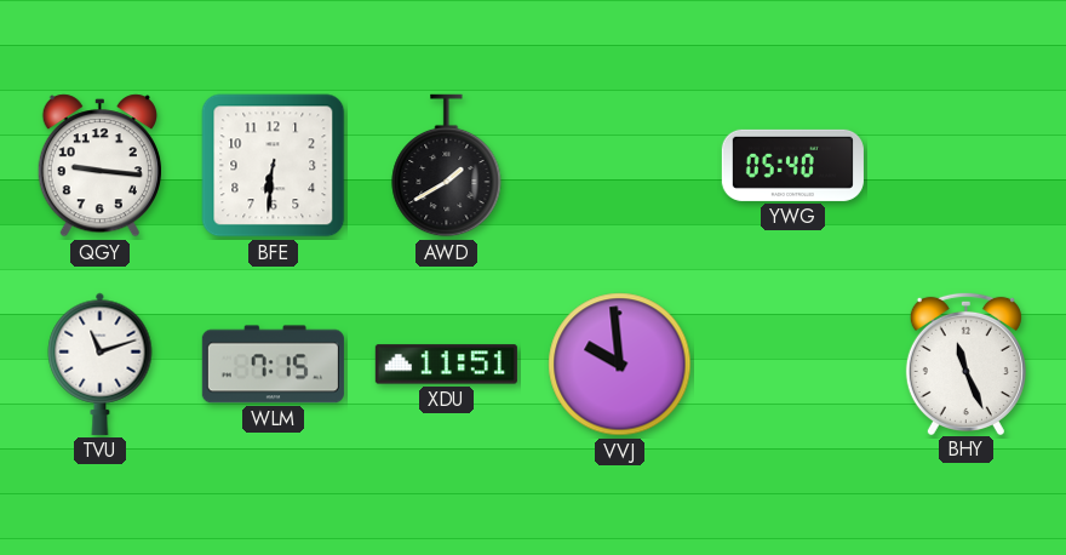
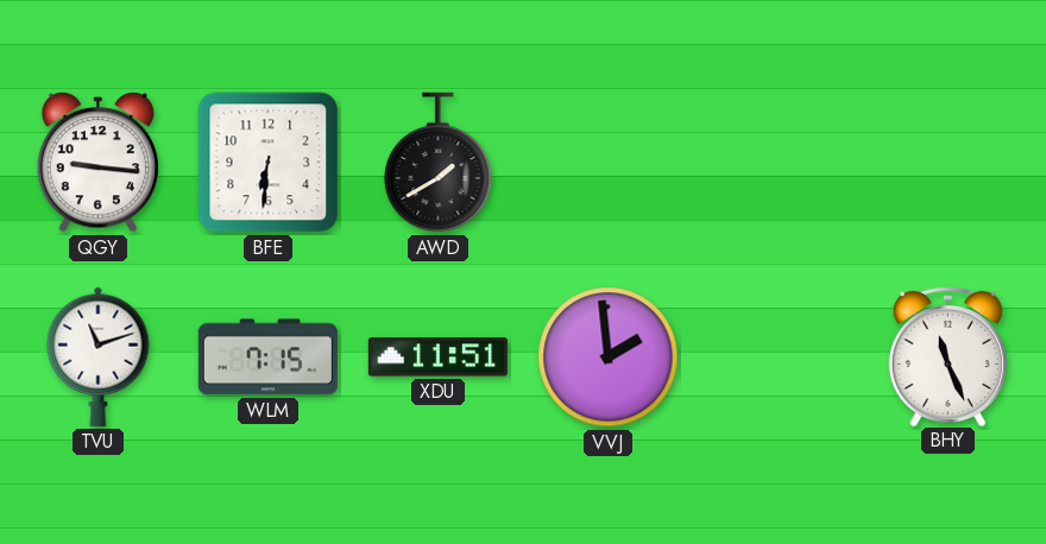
YWG: 05:40 -> none (792, 165)
VVJ: 9:59 -> 1:59 (609, 358)
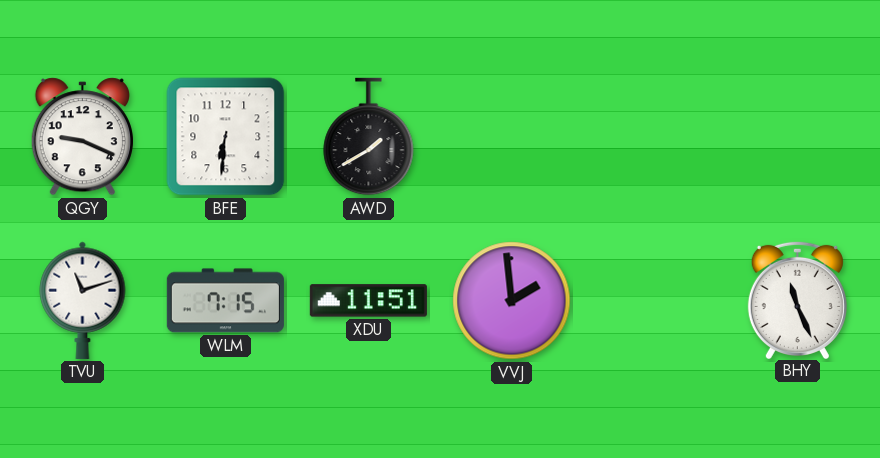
QGY: 9:16 -> 9:19 (82, 137)
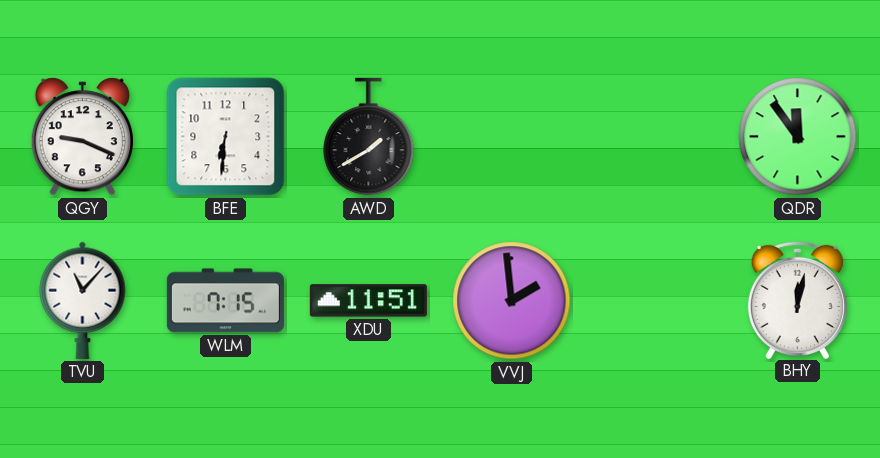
QDR: none -> 11:54 (798, 137)
TVU: 11:12 -> 11:07 (83, 300)
BHY: 11:26 -> 12:02 (797, 299)
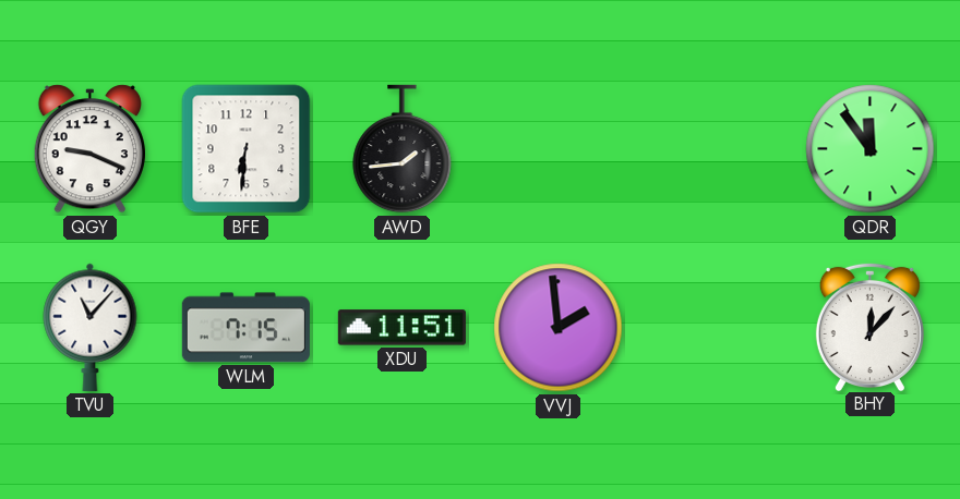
AWD: 1:40 -> 1:44 (403, 149)
BHY: 12:02 -> 12:07 (869, 326)
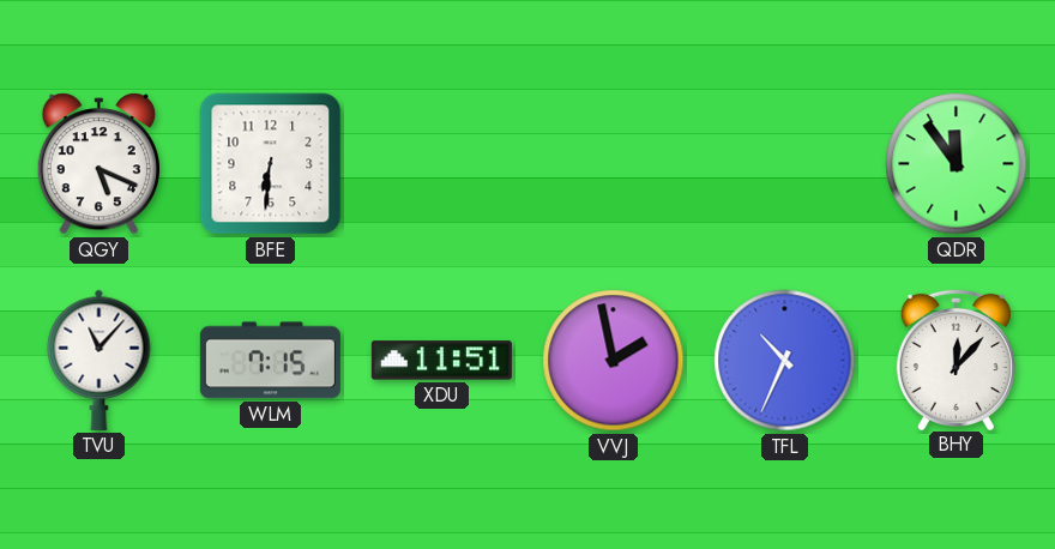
QGY: 9:19 -> 5:19 (98, 164)
AWD: 1:44 -> none (403, 149)
VVJ: 1:59 -> 1:58 (614, 361)
TFL: none -> 10:34 (785, 361)
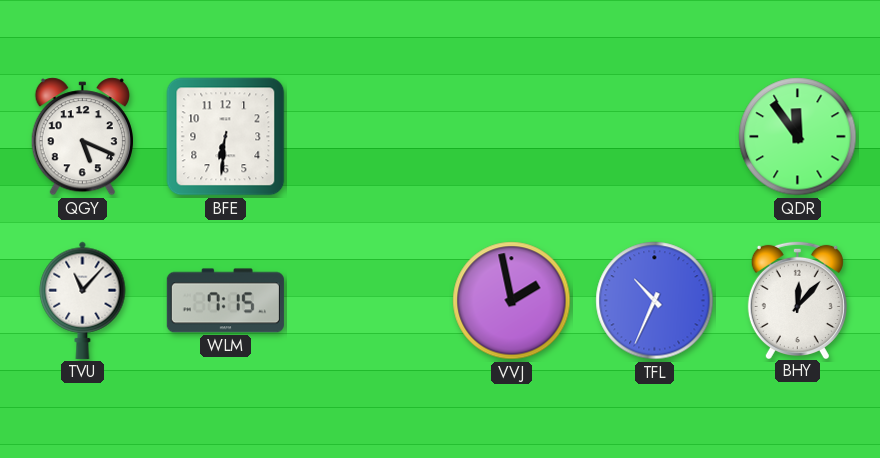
XDU: 11:51 -> none (441, 361)
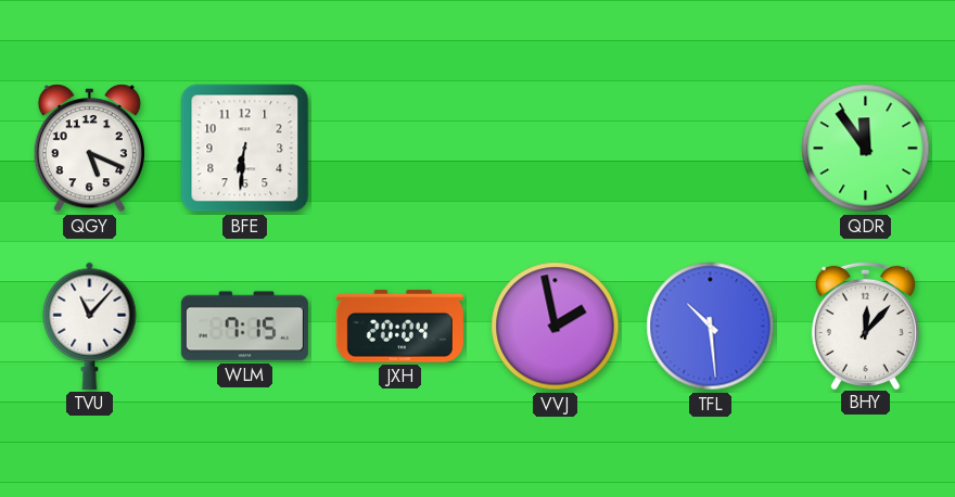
JXH: none -> 20:04 (399, 327)
TFL: 10:34 -> 10:29 (711, 327)
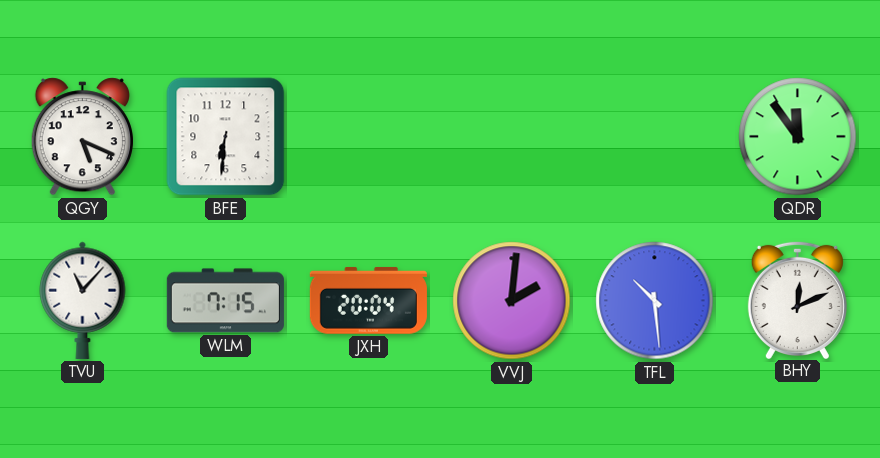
VVJ: 1:58 -> 2:01 (512, 301)
BHY: 12:07 -> 12:11 (797, 299)
